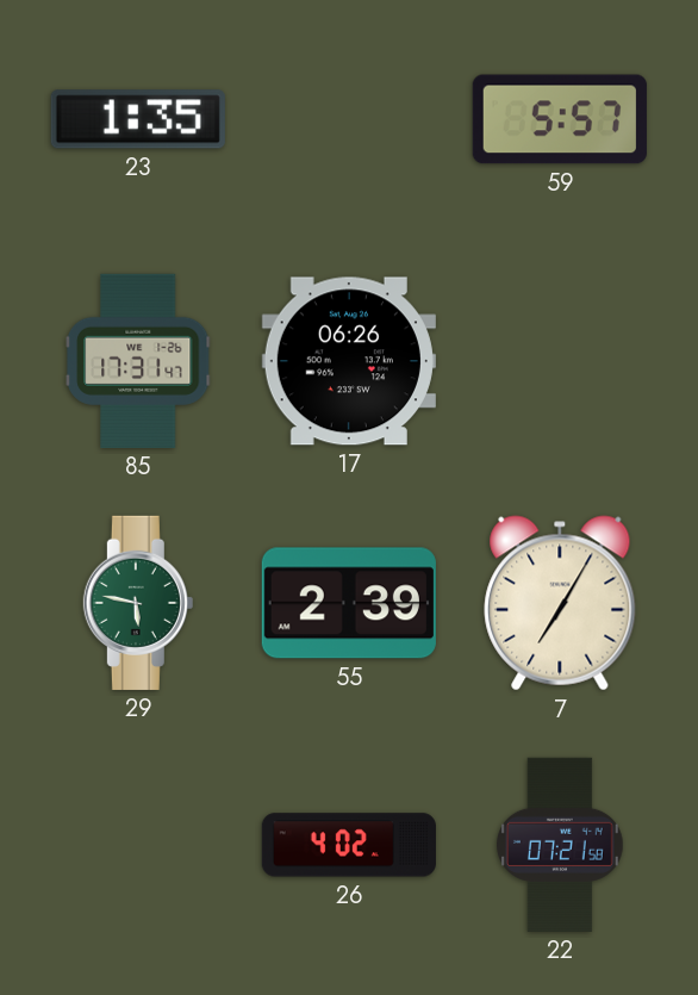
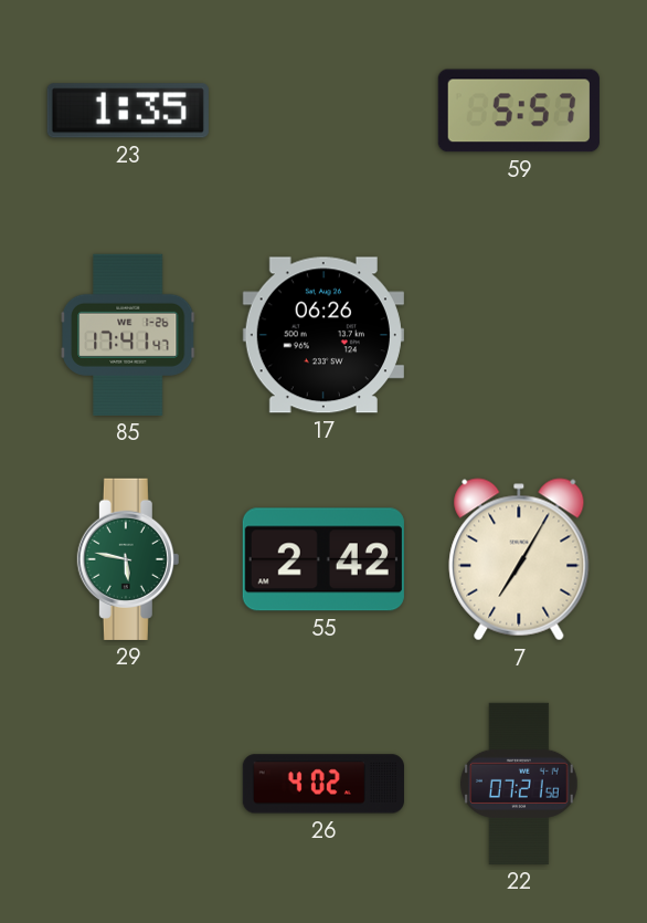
85: 17:31 -> 17:41 (129, 335)
55: 2:39 -> 2:42 (324, 559)
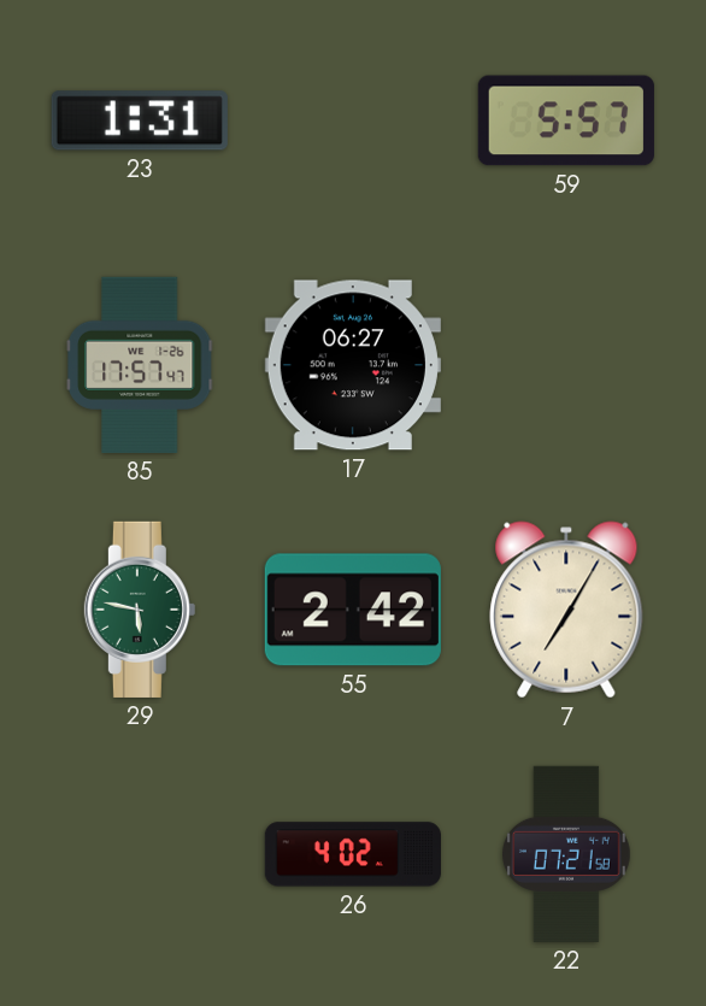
23: 1:35 -> 1:31 (140, 120)
85: 17:41 -> 17:57 (141, 365)
17: 06:26 -> 06:27 (353, 365)
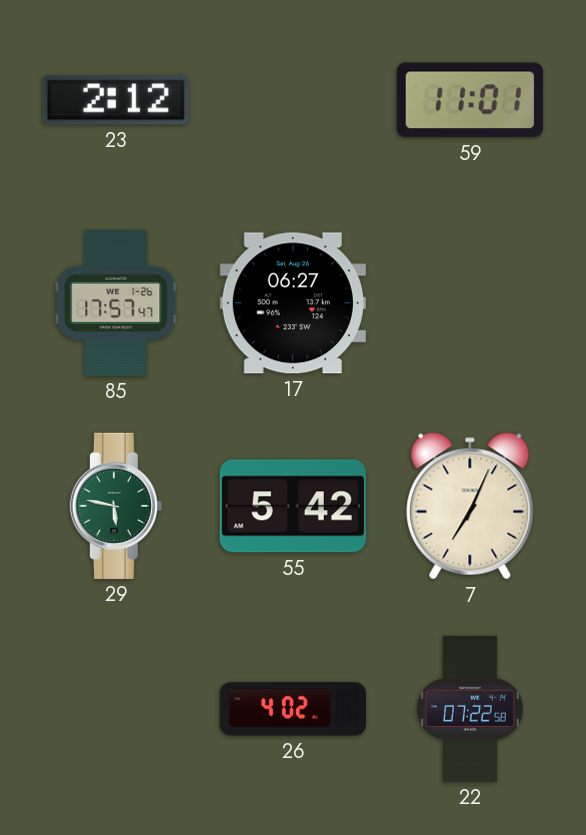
23: 1:31 -> 2:12 (116, 100)
59: 5:57 -> 11:01 (470, 100)
55: 2:42 -> 5:42 (293, 506)
7: 7:05 -> 7:04 (470, 506)
22: 07:21 -> 07:22 (471, 709)
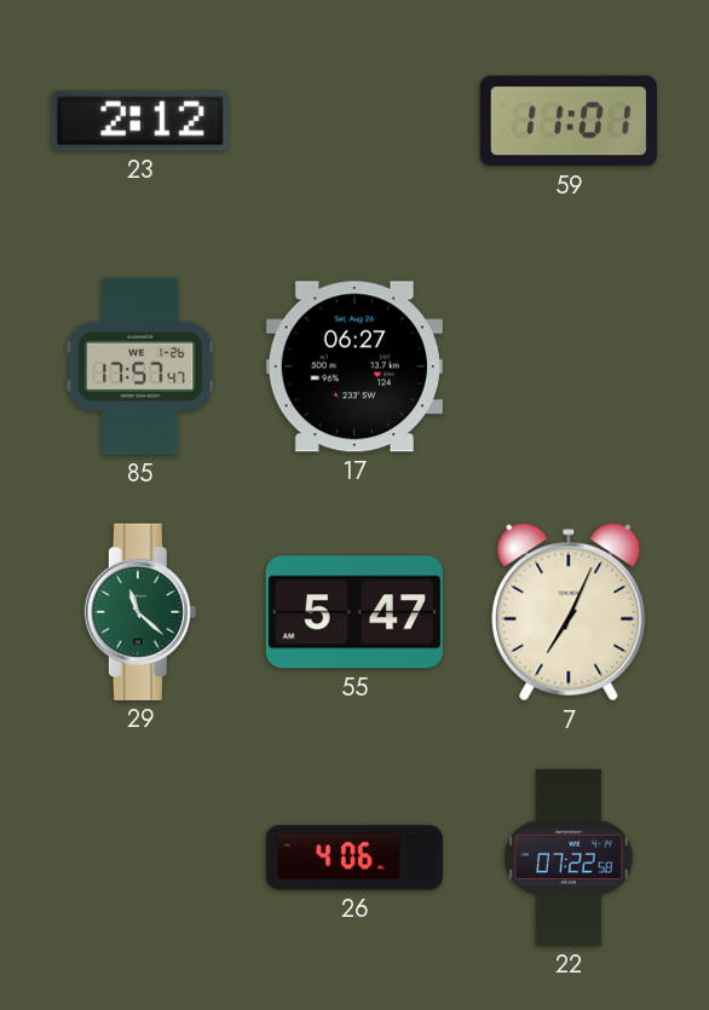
29: 5:47 -> 11:22 (140, 612)
55: 5:42 -> 5:47 (354, 612)
26: 4:02 -> 4:06 (354, 858)
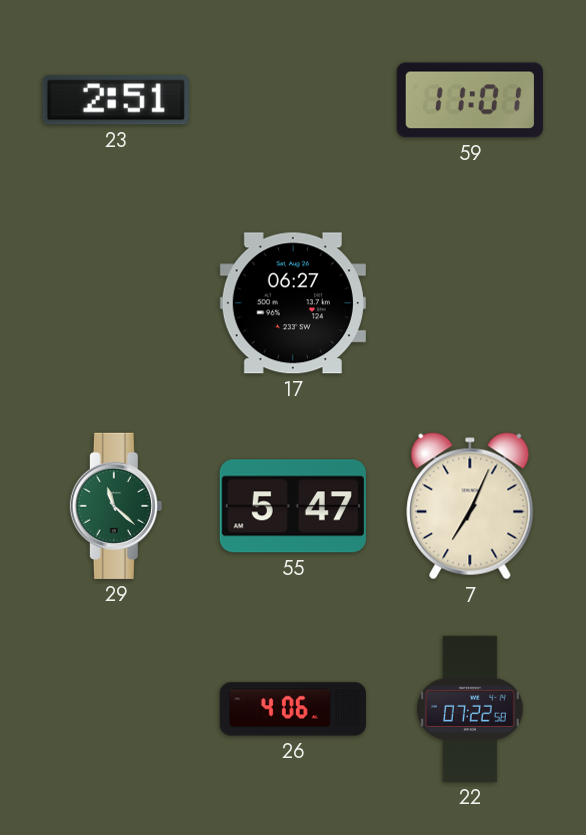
23: 2:12 -> 2:51 (116, 100)
85: 17:57 -> none (142, 367)
